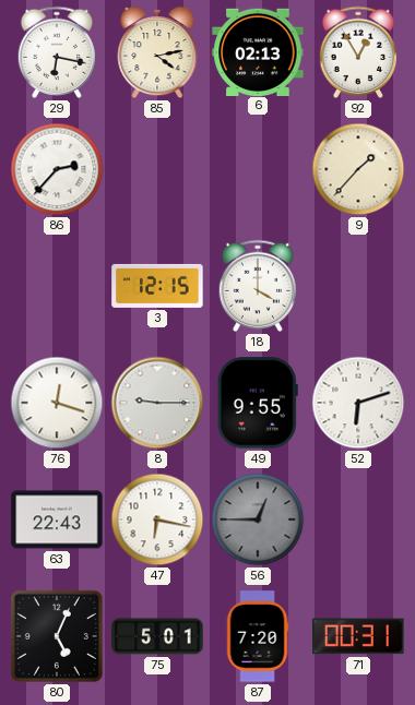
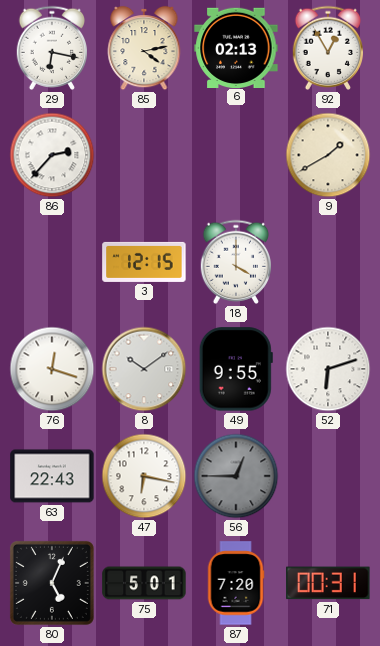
9: 1:37 -> 1:40 (328, 155)
8: 9:15 -> 10:09 (144, 369)
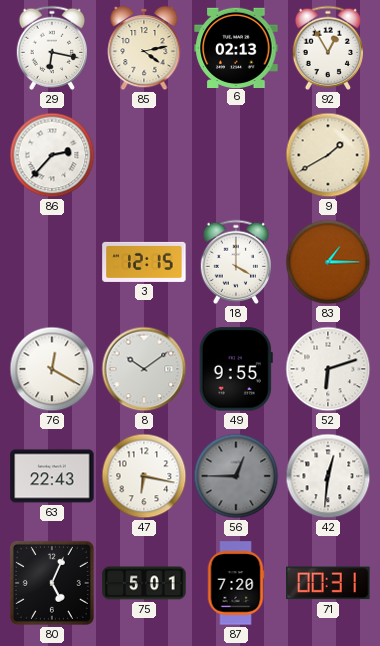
83: none -> 1:15 (328, 262)
76: 12:18 -> 12:20 (52, 369)
42: none -> 12:31 (328, 476)
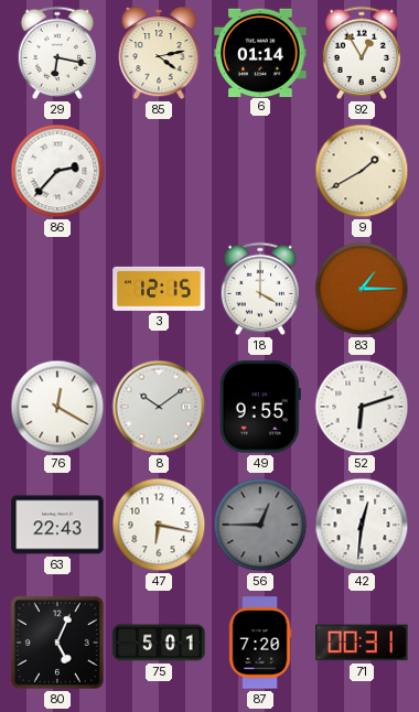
6: 02:13 -> 01:14 (260, 52)
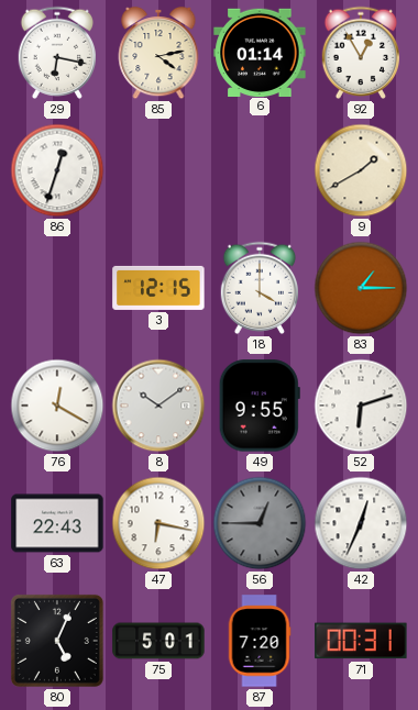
86: 2:37 -> 12:33 (57, 170)
42: 12:31 -> 12:34 (361, 523)
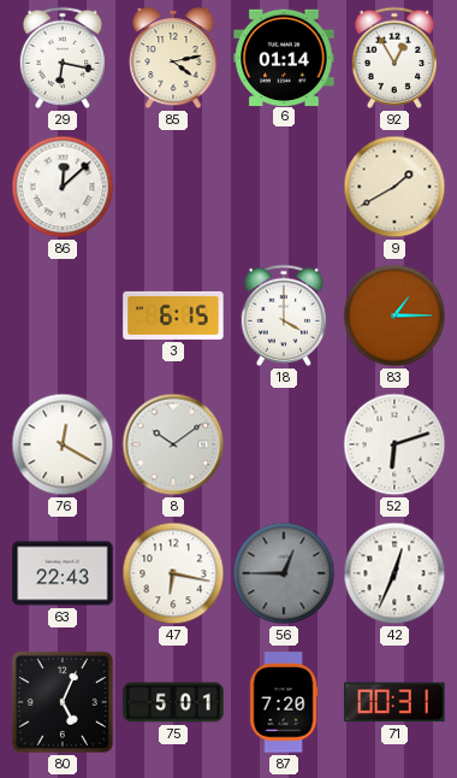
86: 12:33 -> 12:08 (63, 187)
3: 12:15 -> 6:15 (173, 316)
49: 9:55 -> none (260, 406)
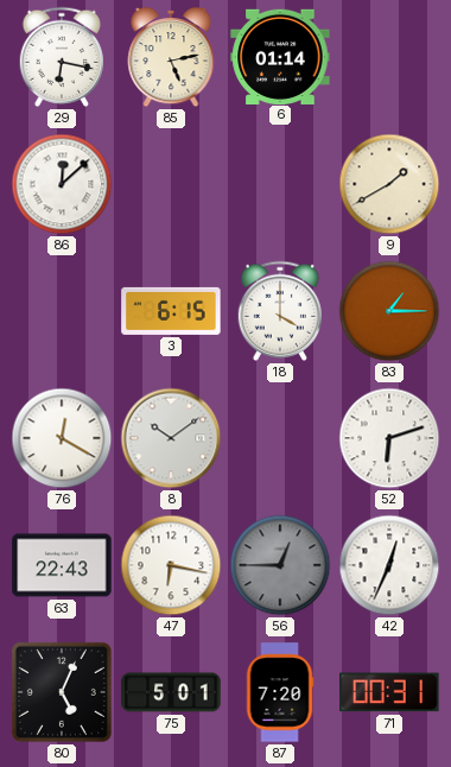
85: 4:13 -> 5:13 (171, 57)
92: 12:55 -> none (394, 58)
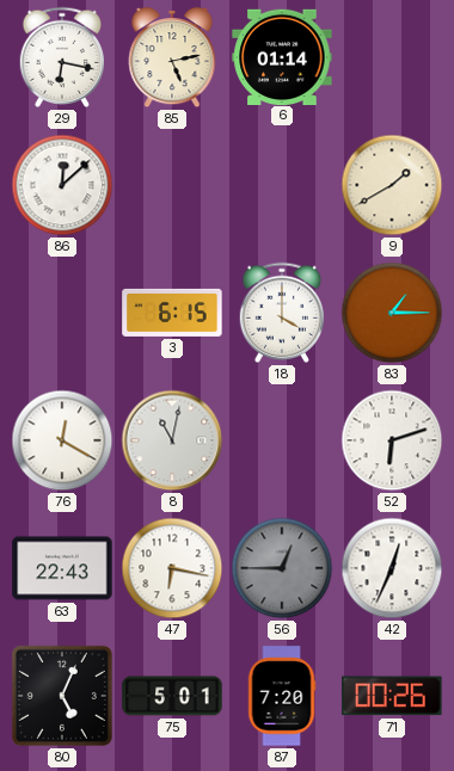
8: 10:09 -> 11:02 (172, 440)
71: 00:31 -> 00:26 (392, 696)
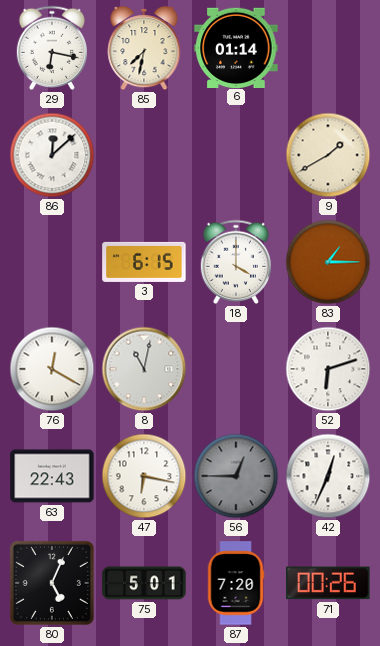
85: 5:13 -> 7:32 (144, 48)
